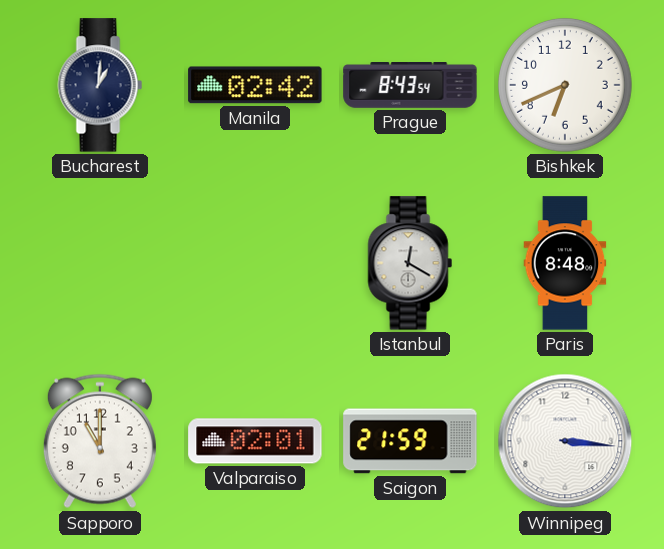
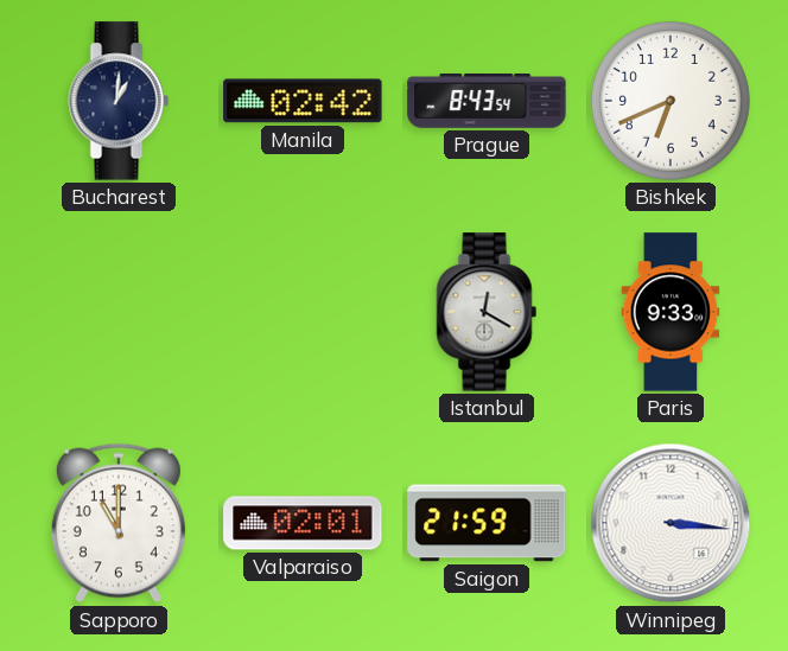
Paris: 8:48 -> 9:33 (671, 312)
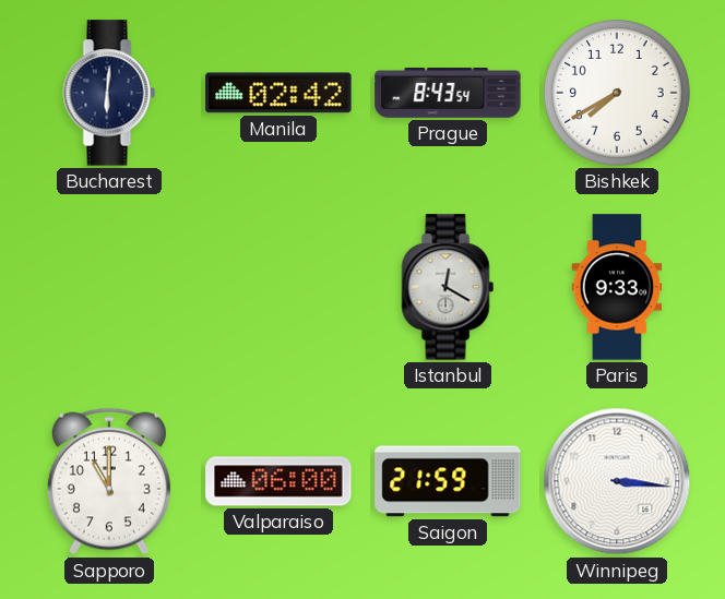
Bucharest: 1:01 -> 6:01 (109, 93)
Bishkek: 6:41 -> 7:40 (617, 93)
Valparaiso: 02:01 -> 06:00 (278, 481)
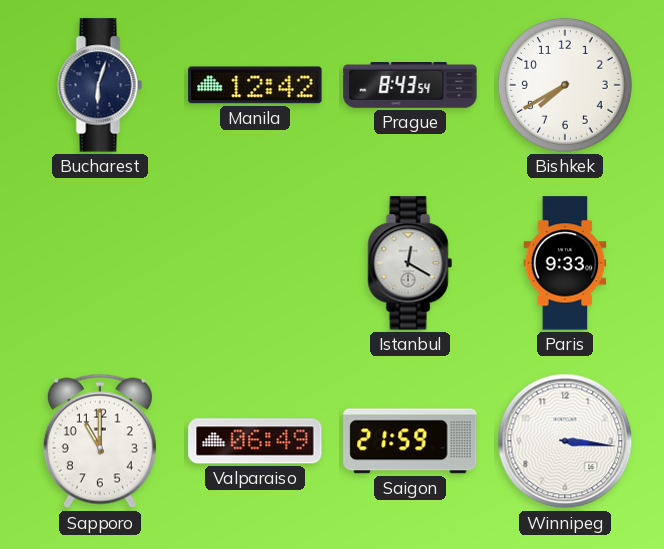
Bucharest: 6:01 -> 6:03 (100, 85)
Manila: 02:42 -> 12:42 (255, 85)
Valparaiso: 06:00 -> 06:49 (255, 441)
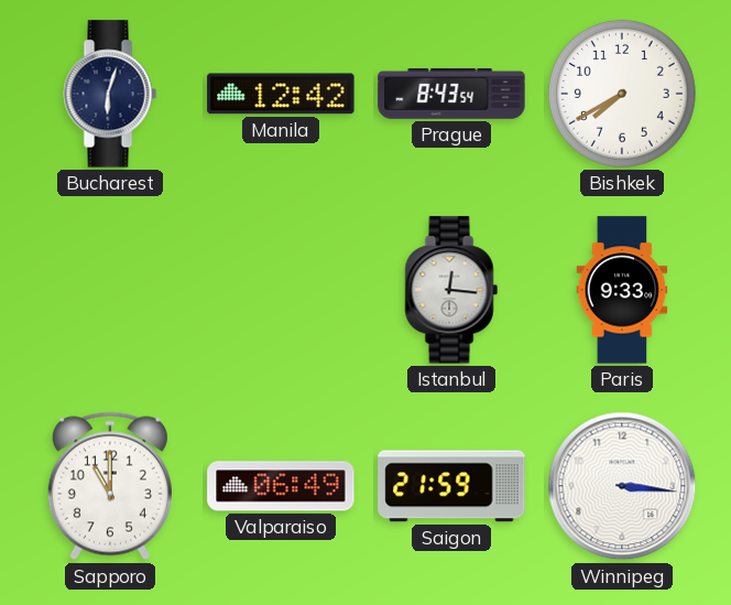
Istanbul: 12:20 -> 12:16 (451, 290)
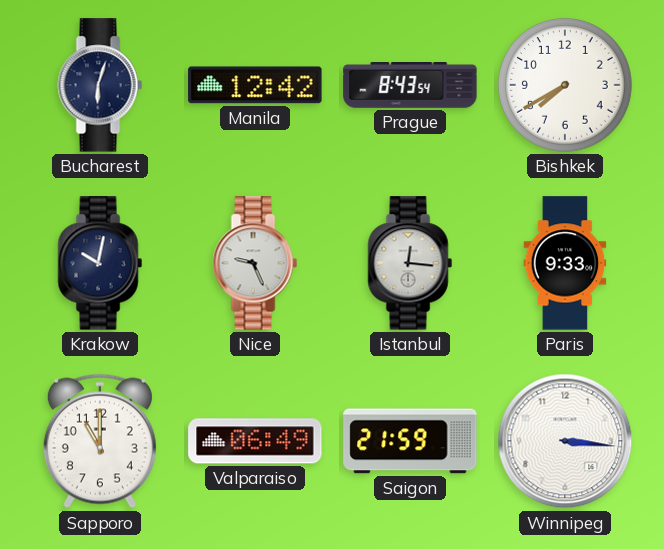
Krakow: none -> 10:02 (100, 263)
Nice: none -> 9:26 (255, 263)
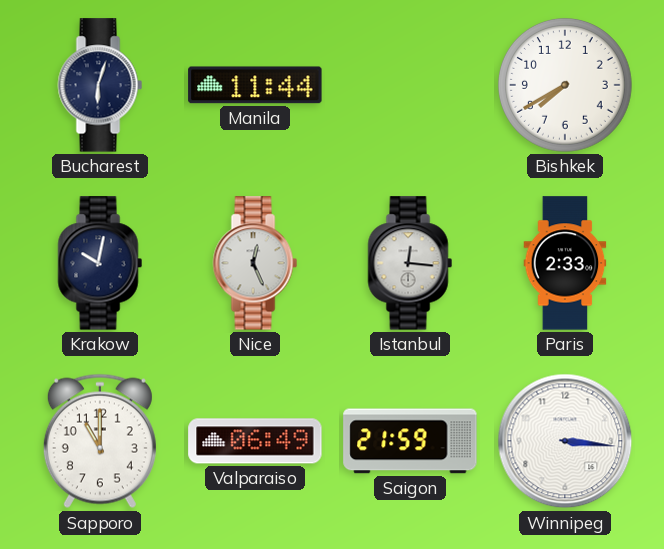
Manila: 12:42 -> 11:44 (255, 85)
Prague: 8:43 -> none (410, 86)
Nice: 9:26 -> 12:26 (255, 263)
Paris: 9:33 -> 2:33 (565, 263)
